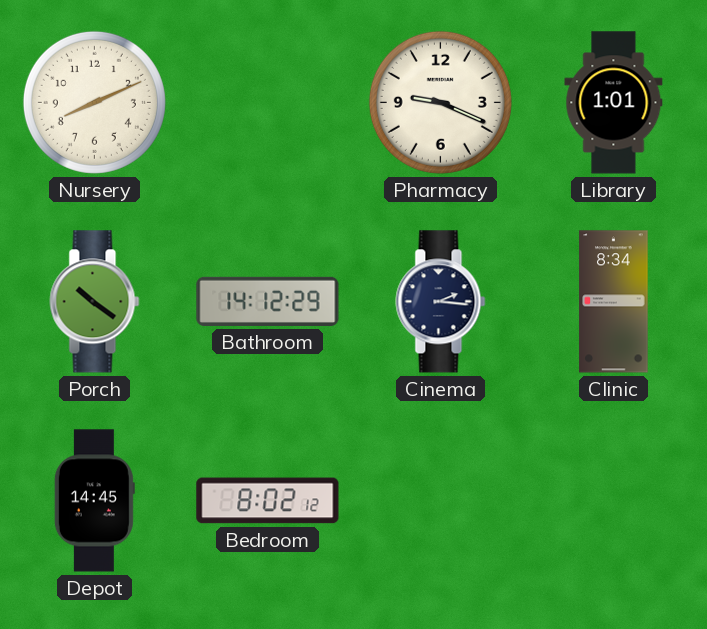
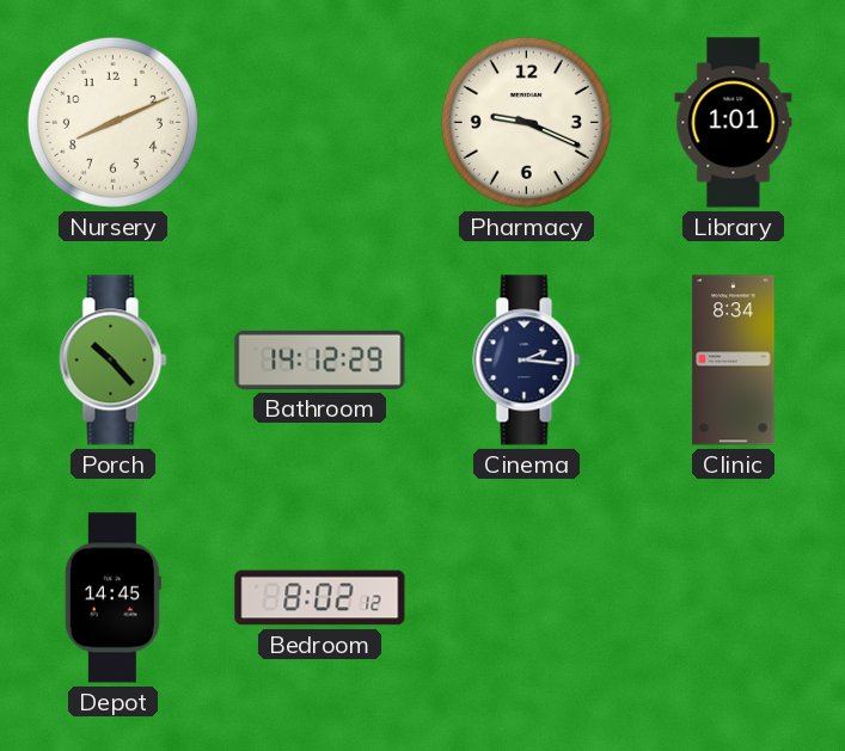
Porch: 10:21 -> 10:23 (114, 361)
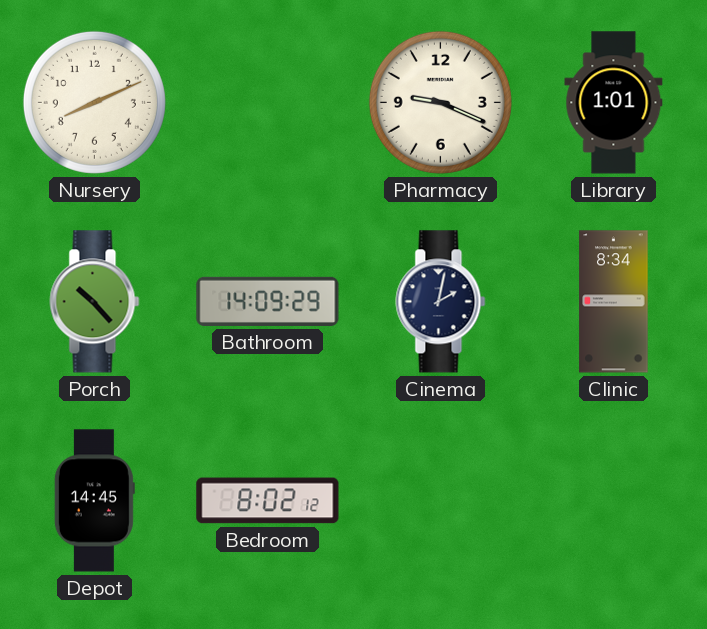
Bathroom: 14:12 -> 14:09 (268, 301)
Cinema: 2:16 -> 2:02 (441, 302)
